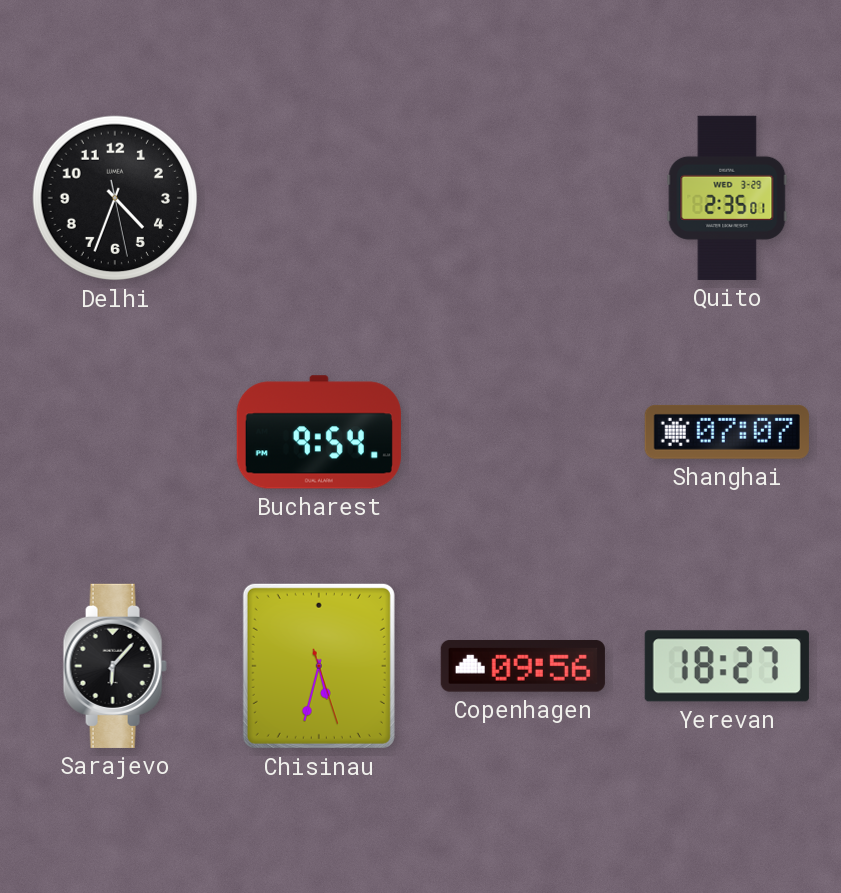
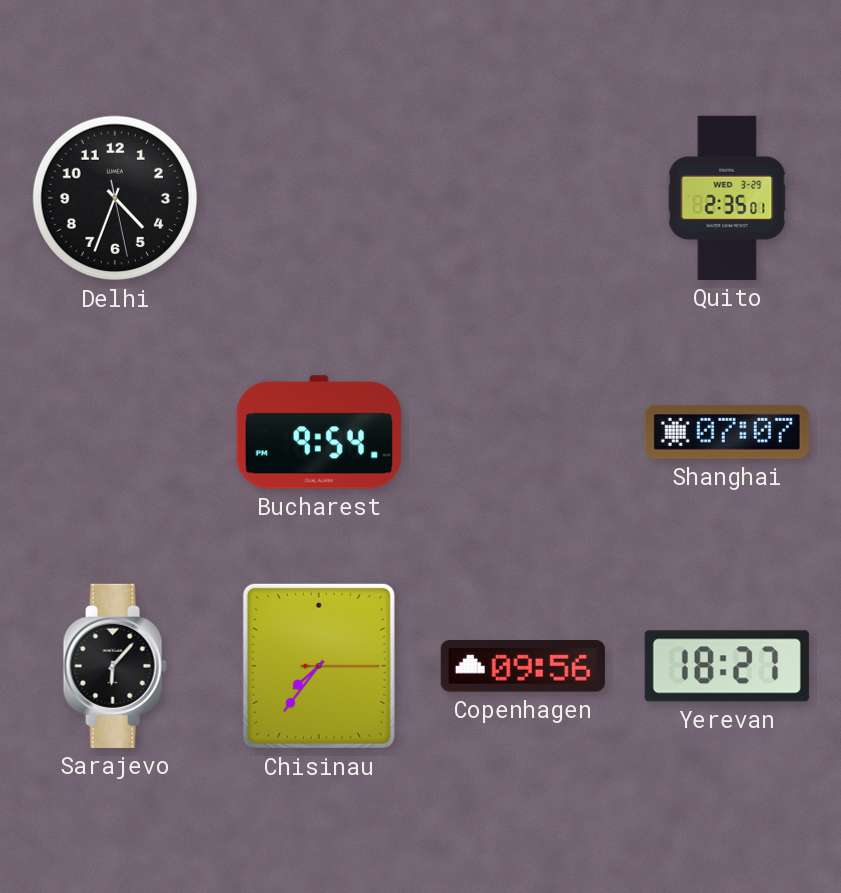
Chisinau: 5:32 -> 7:36 (319, 666)
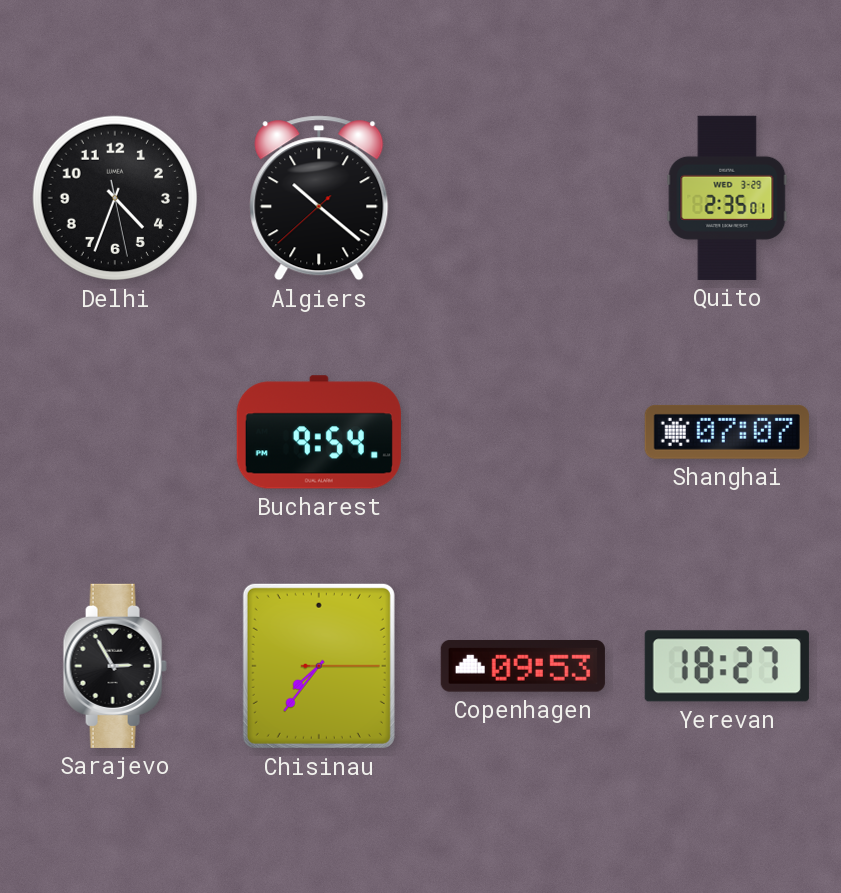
Algiers: none -> 10:21 (319, 198)
Sarajevo: 6:07 -> 2:55 (115, 666)
Copenhagen: 09:56 -> 09:53 (523, 667)
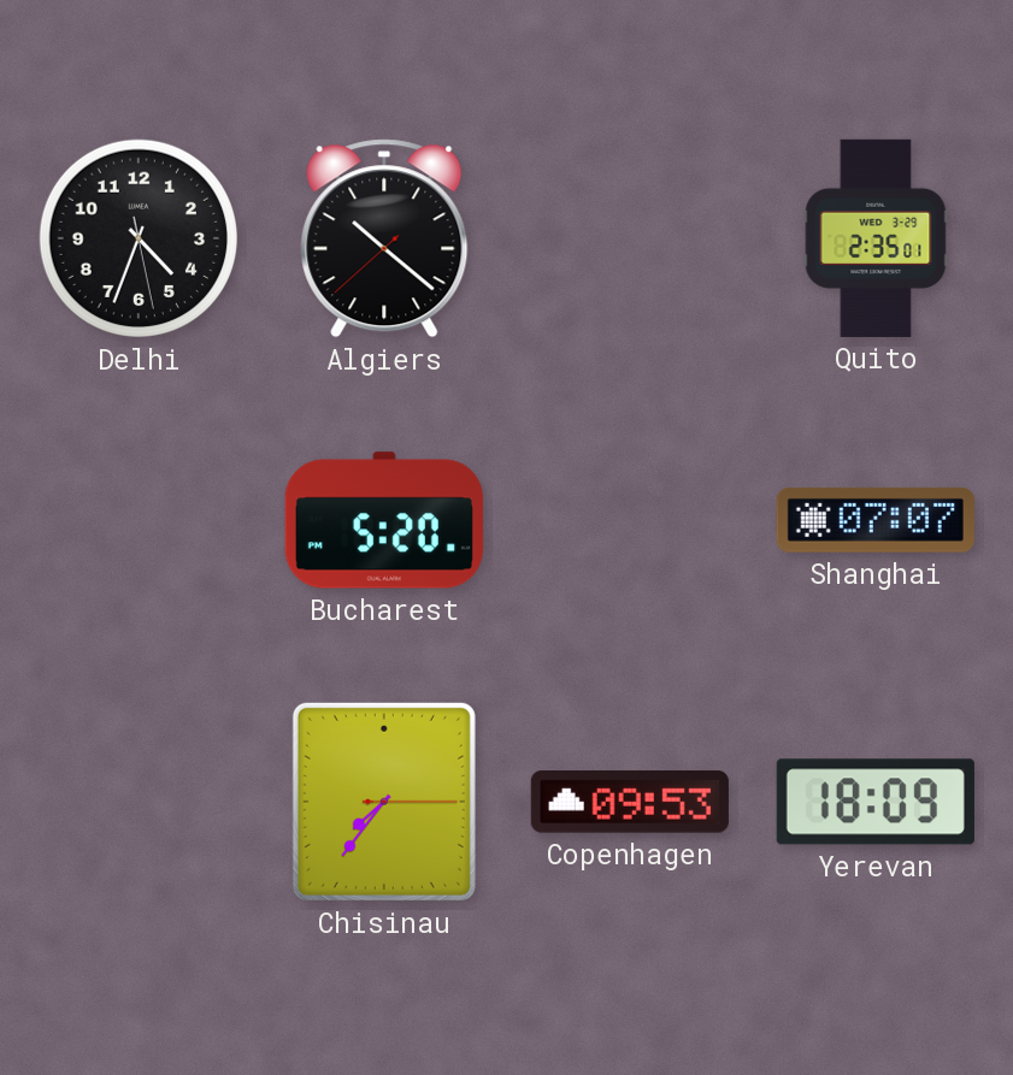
Bucharest: 9:54 -> 5:20 (384, 520)
Sarajevo: 2:55 -> none (115, 666)
Yerevan: 18:27 -> 18:09 (876, 802)
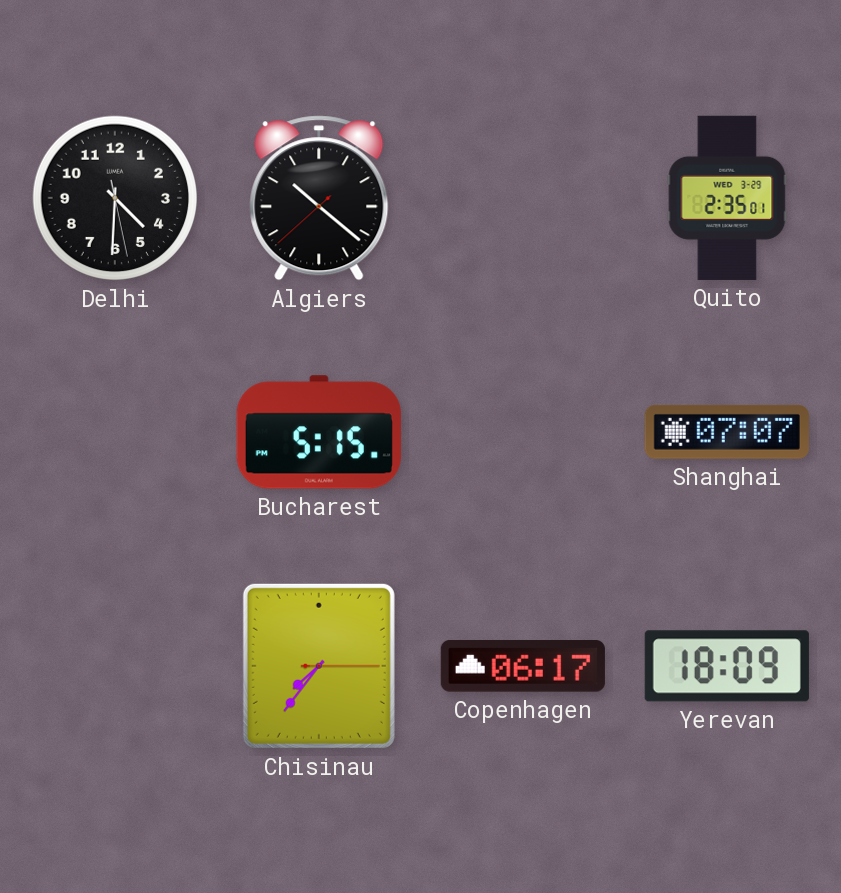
Delhi: 4:33 -> 4:30 (115, 198)
Bucharest: 5:20 -> 5:15 (319, 432)
Copenhagen: 09:53 -> 06:17 (523, 667)
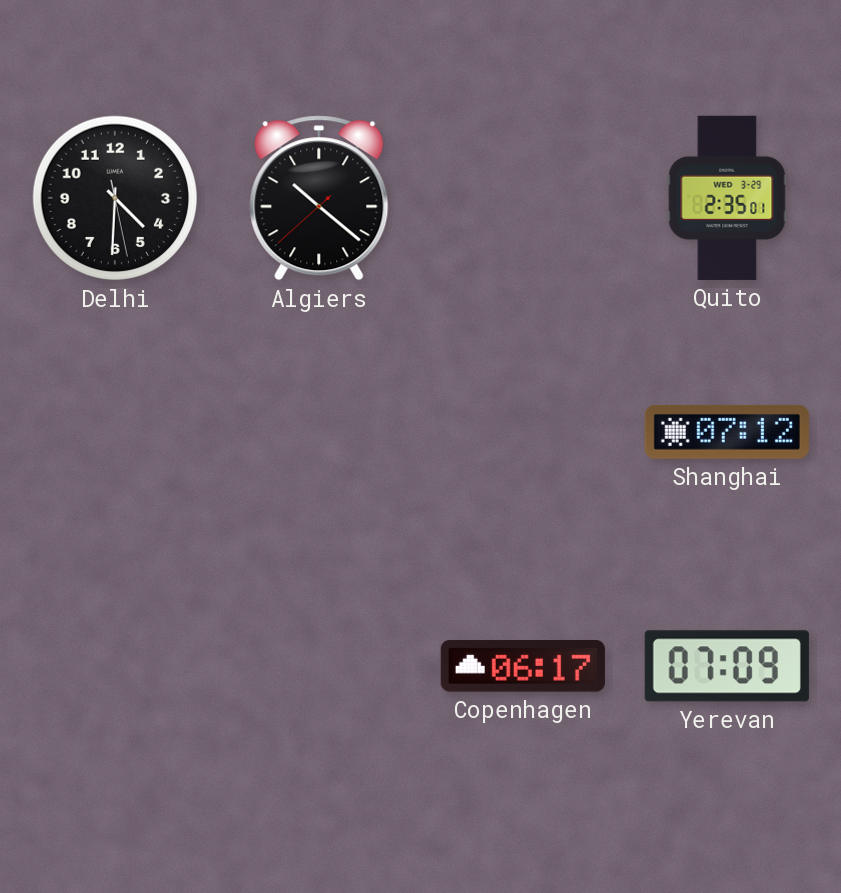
Bucharest: 5:15 -> none (319, 432)
Shanghai: 07:07 -> 07:12 (727, 432)
Chisinau: 7:36 -> none (319, 666)
Yerevan: 18:09 -> 07:09 (727, 666)
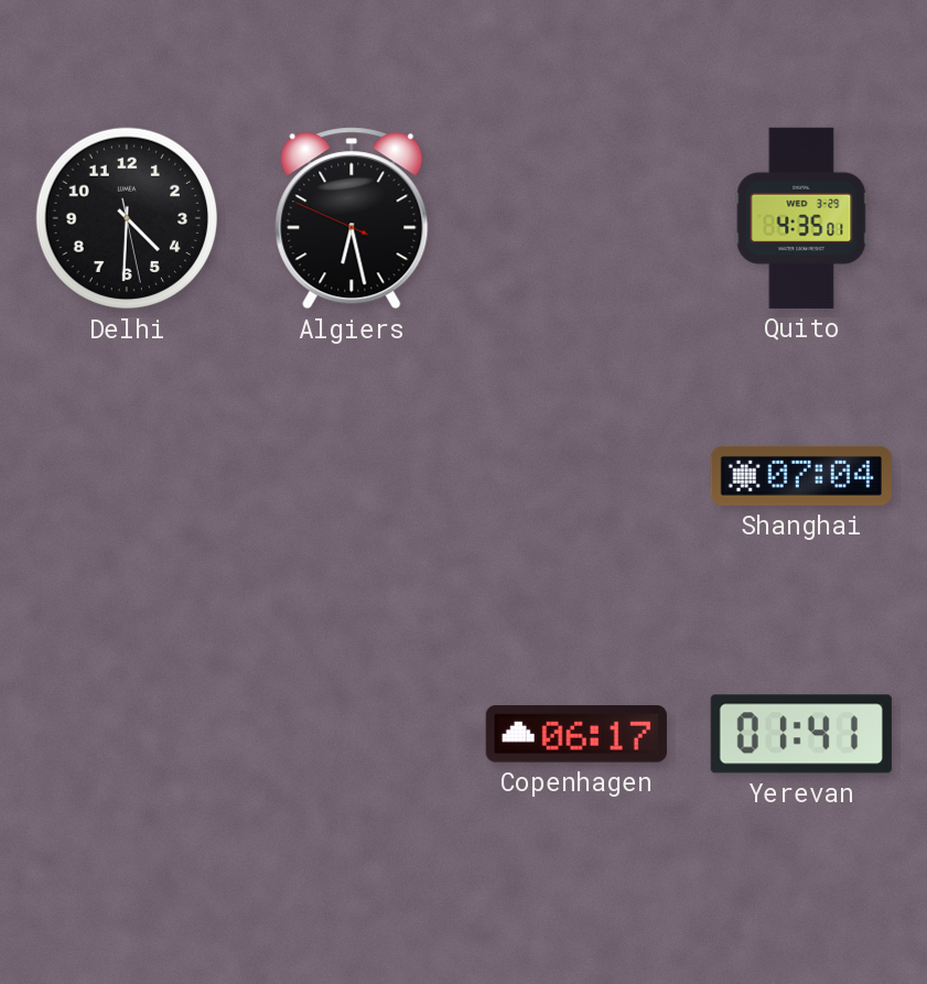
Algiers: 10:21 -> 6:27 (352, 218)
Quito: 2:35 -> 4:35 (801, 218)
Shanghai: 07:12 -> 07:04 (801, 476)
Yerevan: 07:09 -> 01:41 (801, 734)
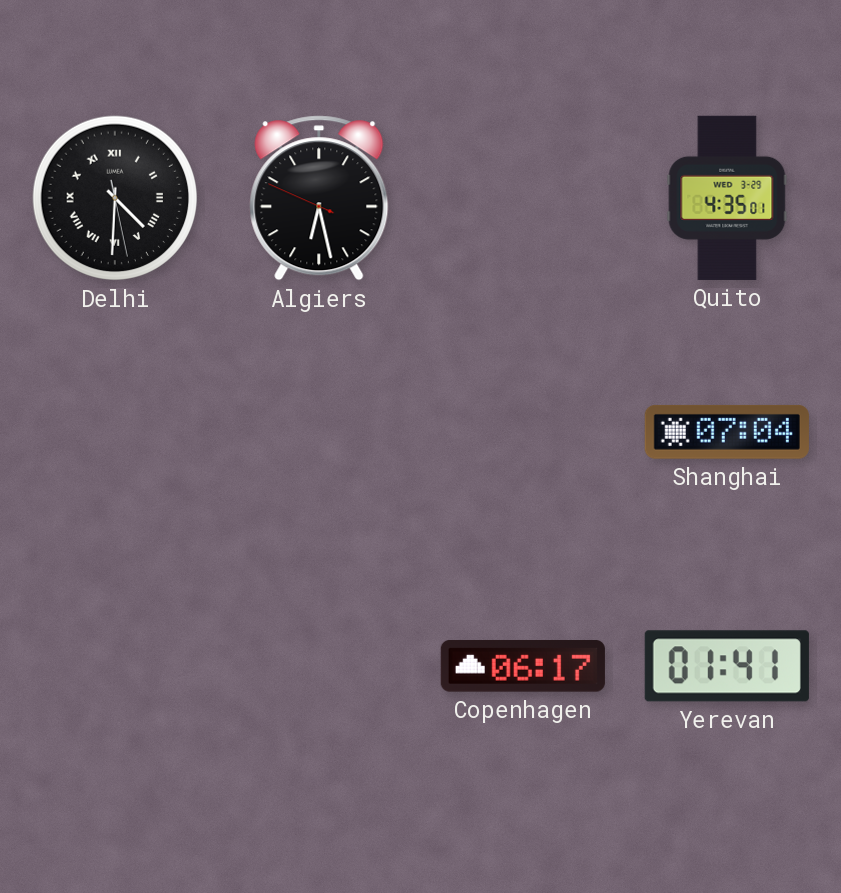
Delhi numerals: Arabic -> Roman (115, 198)
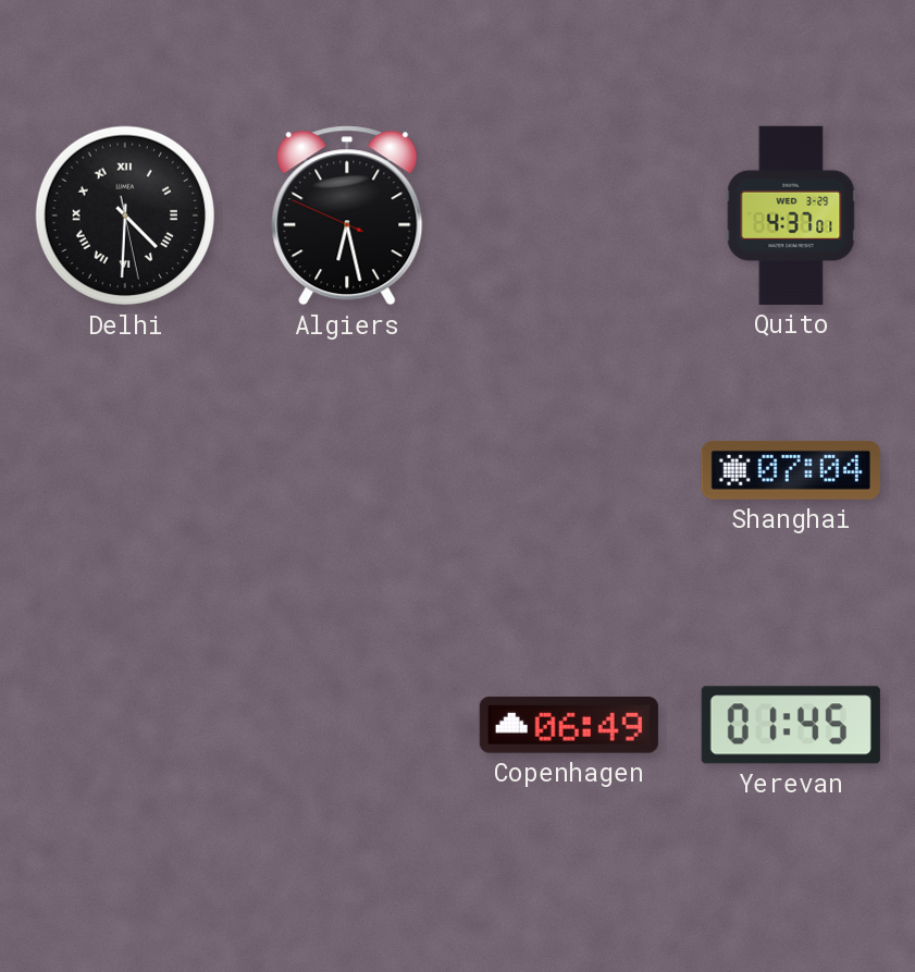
Quito: 4:35 -> 4:37 (791, 216)
Copenhagen: 06:17 -> 06:49 (569, 726)
Yerevan: 01:41 -> 01:45 (791, 725)
